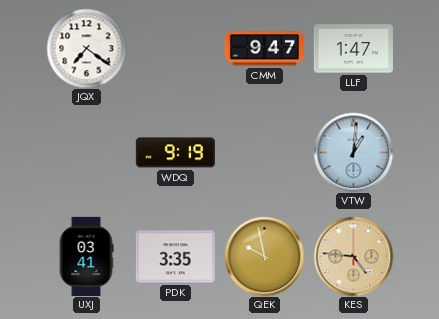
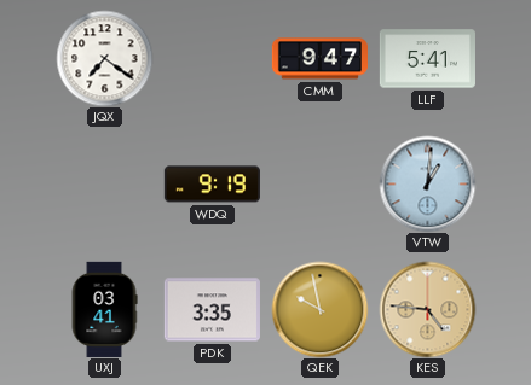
LLF: 1:47 -> 5:41 (427, 59)
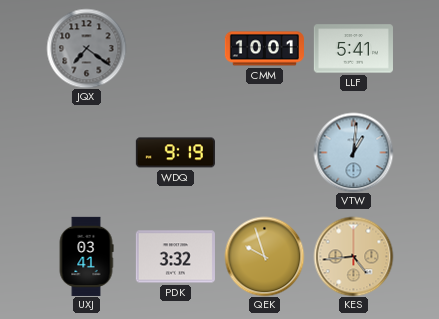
JQX dial: white -> grey (86, 48)
CMM: 9:47 -> 10:01 (264, 49)
PDK: 3:35 -> 3:32 (175, 257)
QEK: 9:58 -> 9:57 (264, 256)
KES: 4:46 -> 4:44 (353, 256)
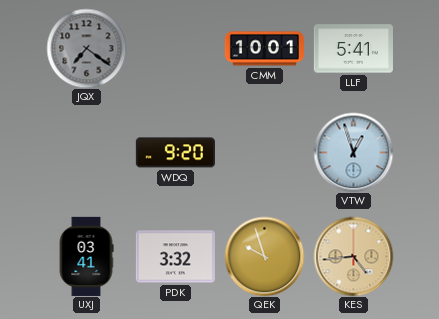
WDQ: 9:19 -> 9:20 (175, 153)
VTW: 1:01 -> 12:57 (353, 152)
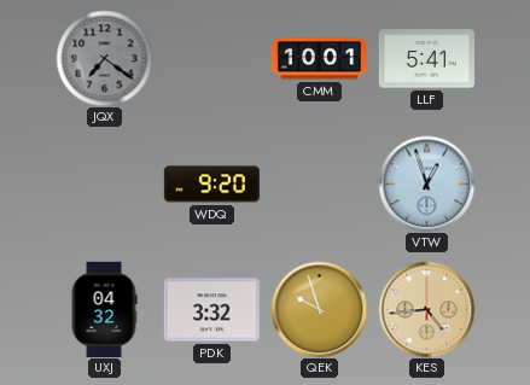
UXJ: 03:41 -> 04:32 (104, 309)
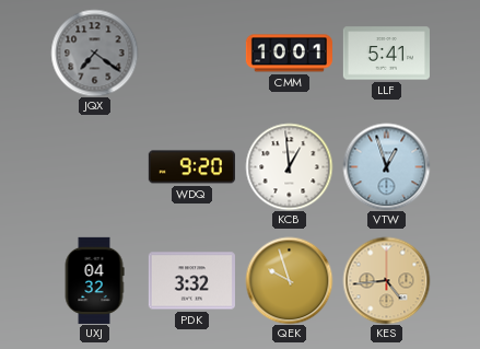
KCB: none -> 12:59 (289, 166)
